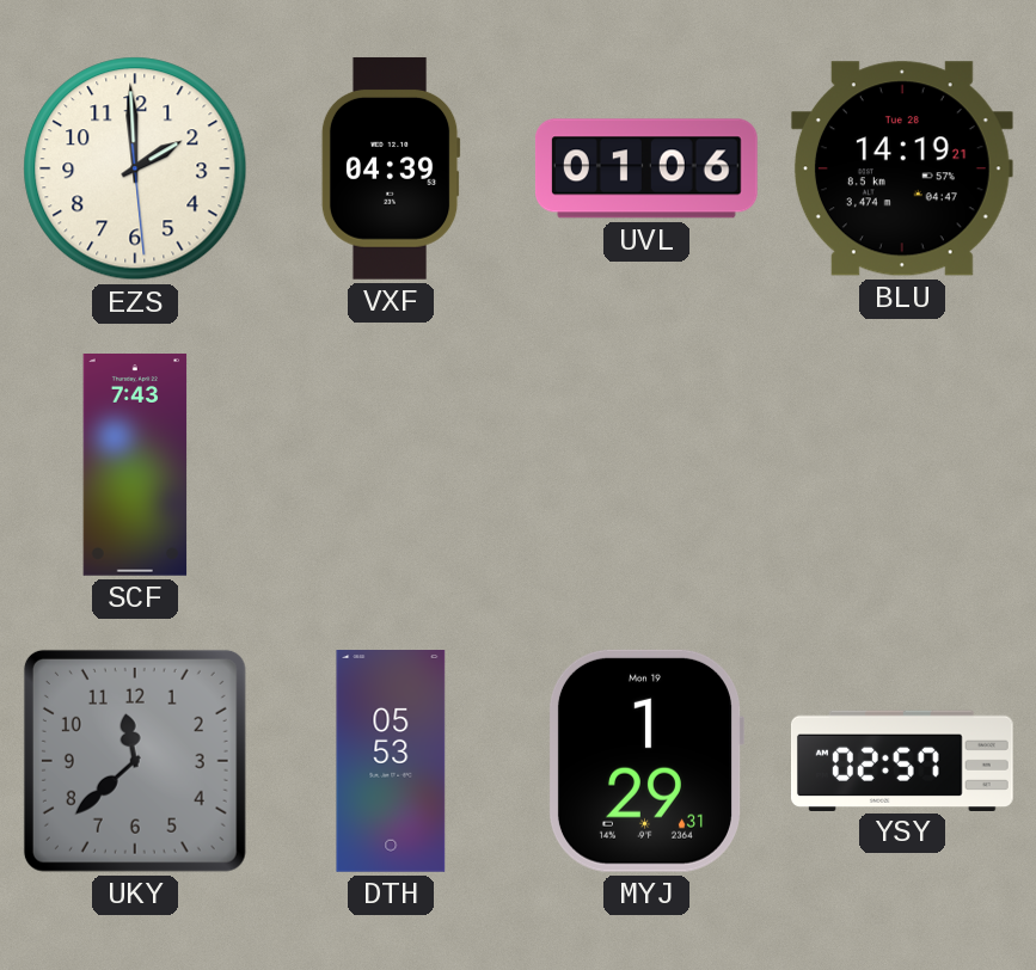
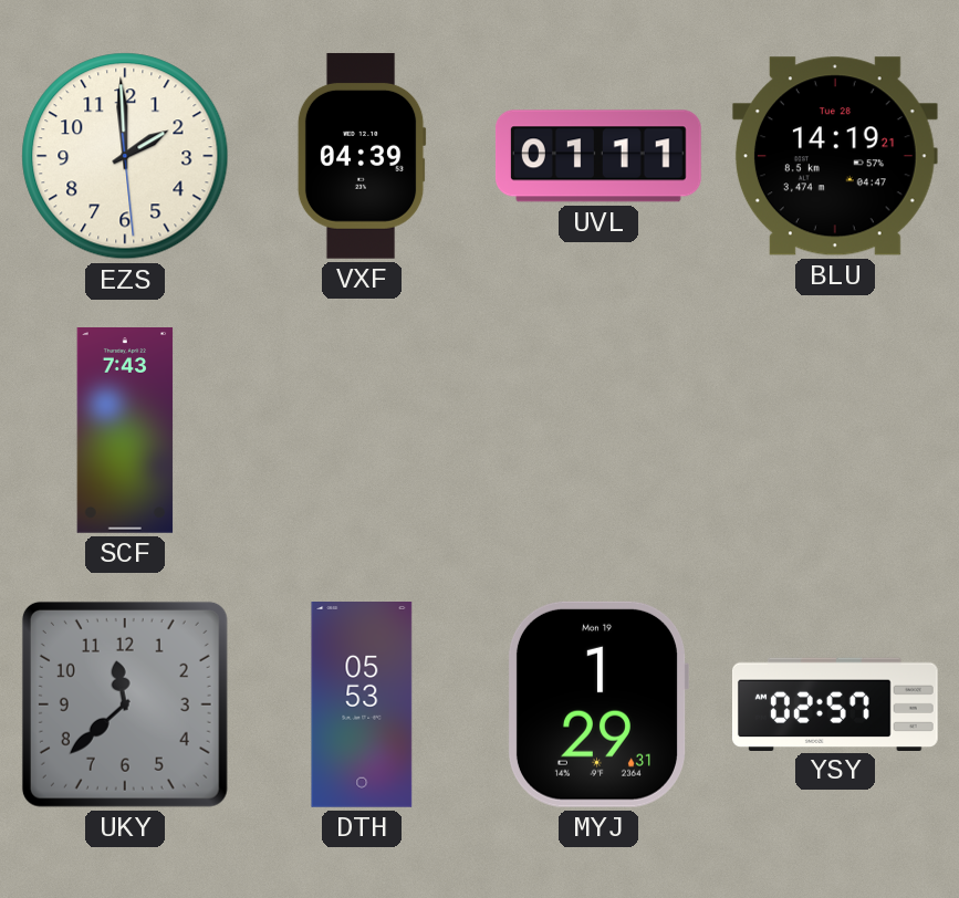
UVL: 01:06 -> 01:11 (598, 156)
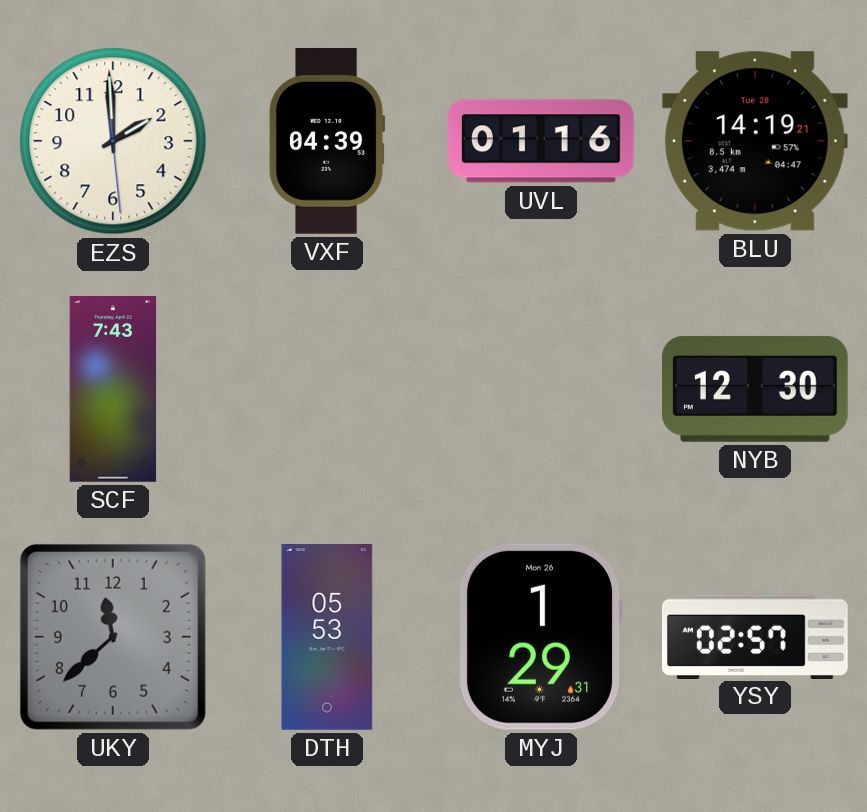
UVL: 01:11 -> 01:16 (541, 141)
NYB: none -> 12:30 (755, 389)
MYJ date: Mon 19 -> Mon 26 (540, 637)
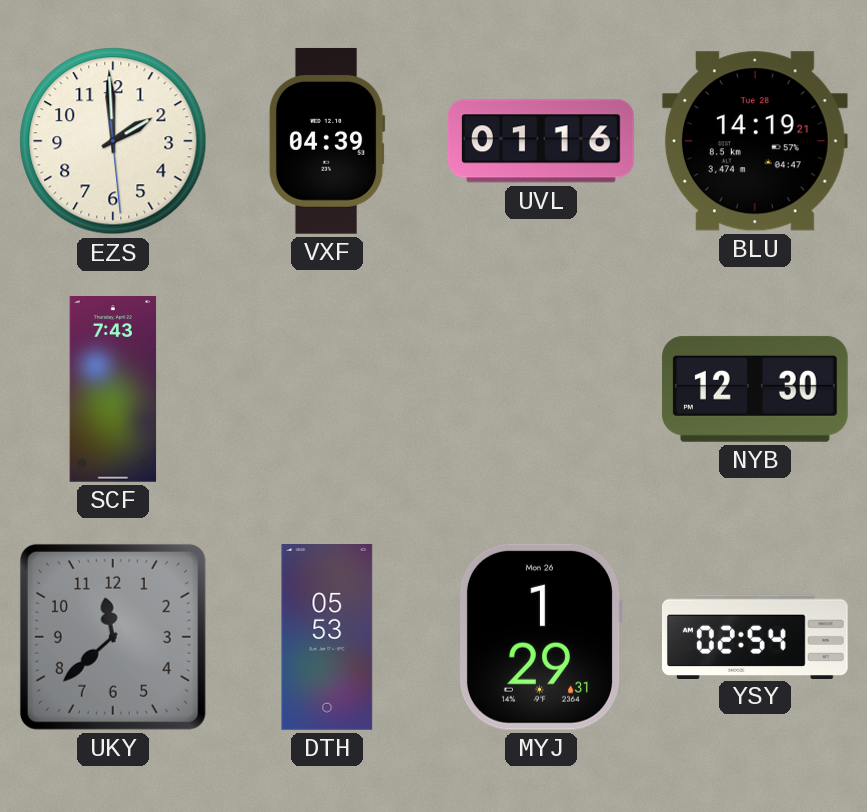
YSY: 02:57 -> 02:54 (756, 636)
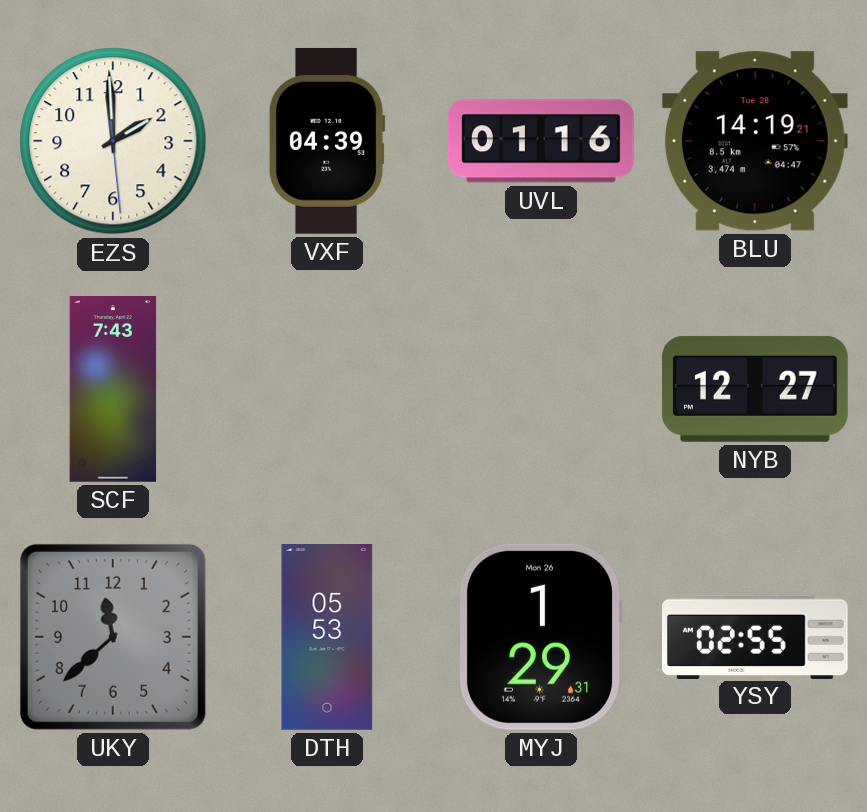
NYB: 12:30 -> 12:27 (755, 389)
YSY: 02:54 -> 02:55 (756, 636)
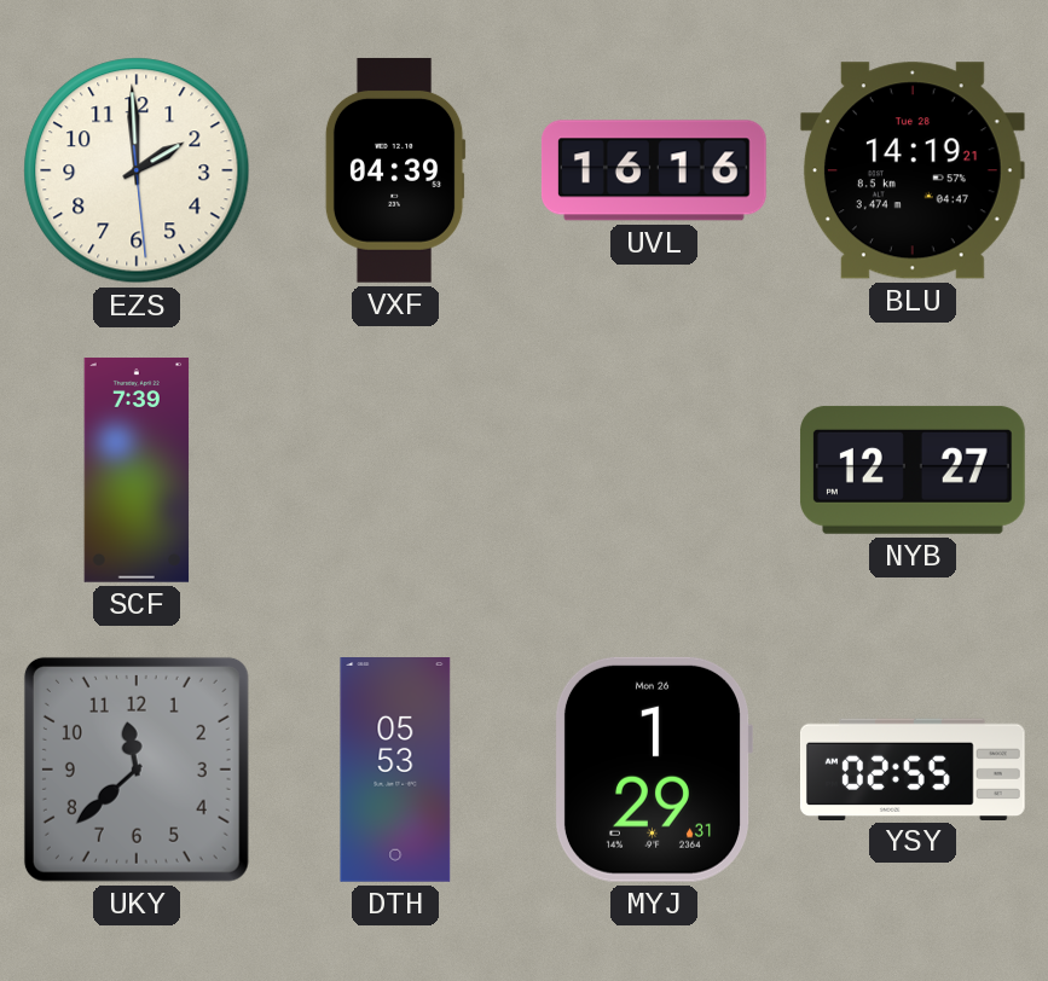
UVL: 01:16 -> 16:16 (654, 170)
SCF: 7:43 -> 7:39 (137, 471)
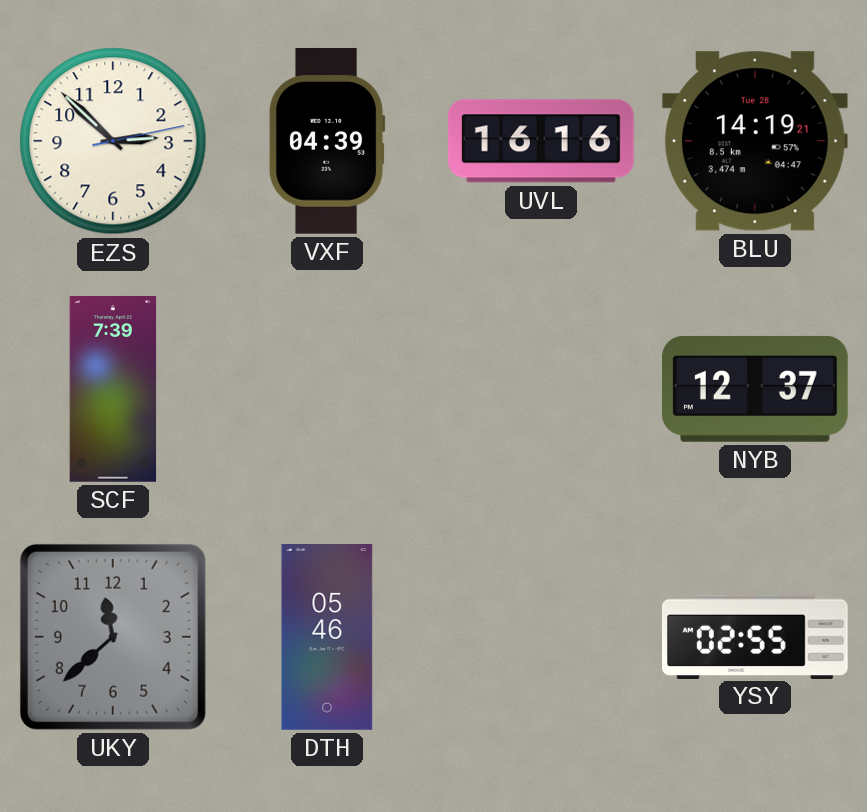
EZS: 1:59 -> 2:52 (113, 141)
NYB: 12:27 -> 12:37 (755, 389)
DTH: 05:53 -> 05:46 (327, 638)
MYJ: 1:29 -> none (653, 770)
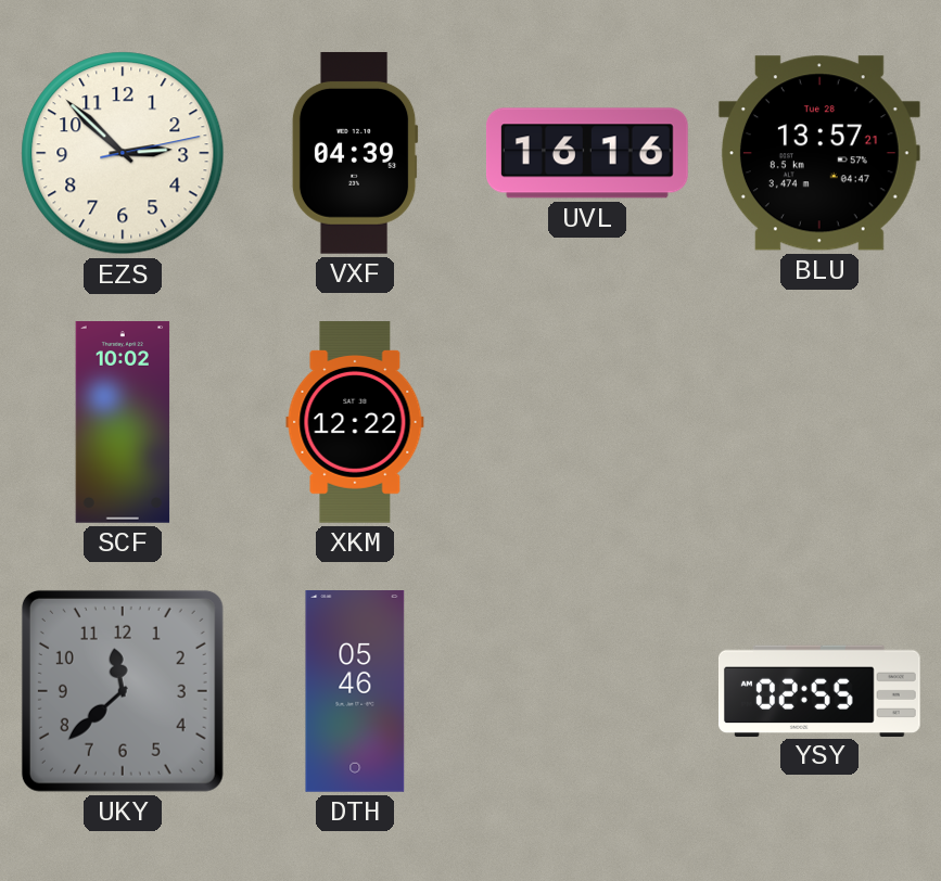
BLU: 14:19 -> 13:57 (819, 153)
SCF: 7:39 -> 10:02 (123, 423)
XKM: none -> 12:22 (355, 423)
NYB: 12:37 -> none (755, 389)
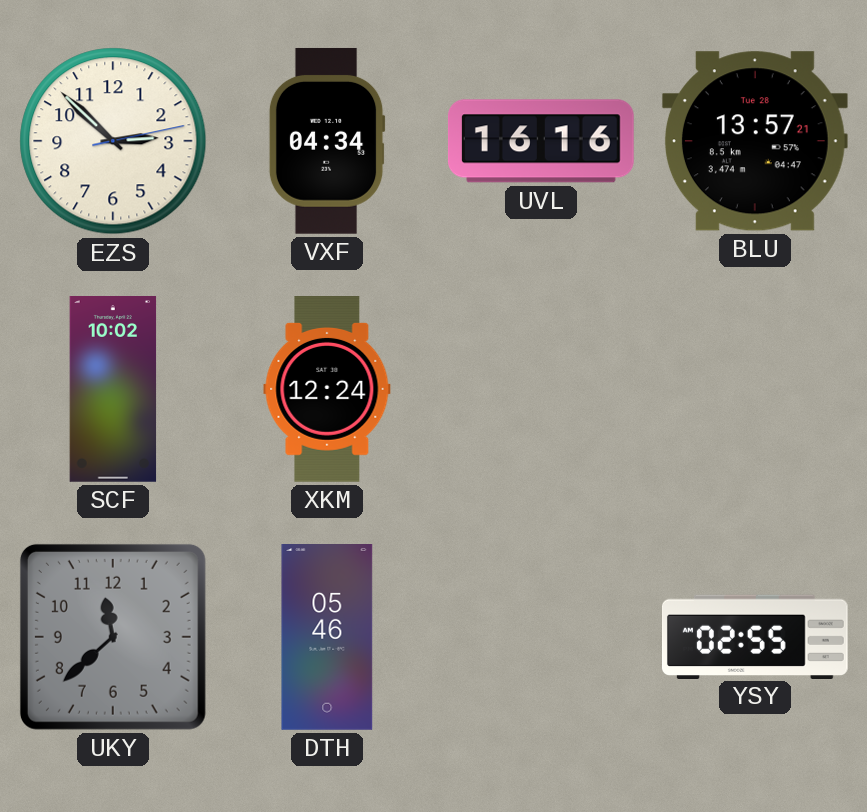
VXF: 04:39 -> 04:34 (327, 141)
XKM: 12:22 -> 12:24 (327, 390)
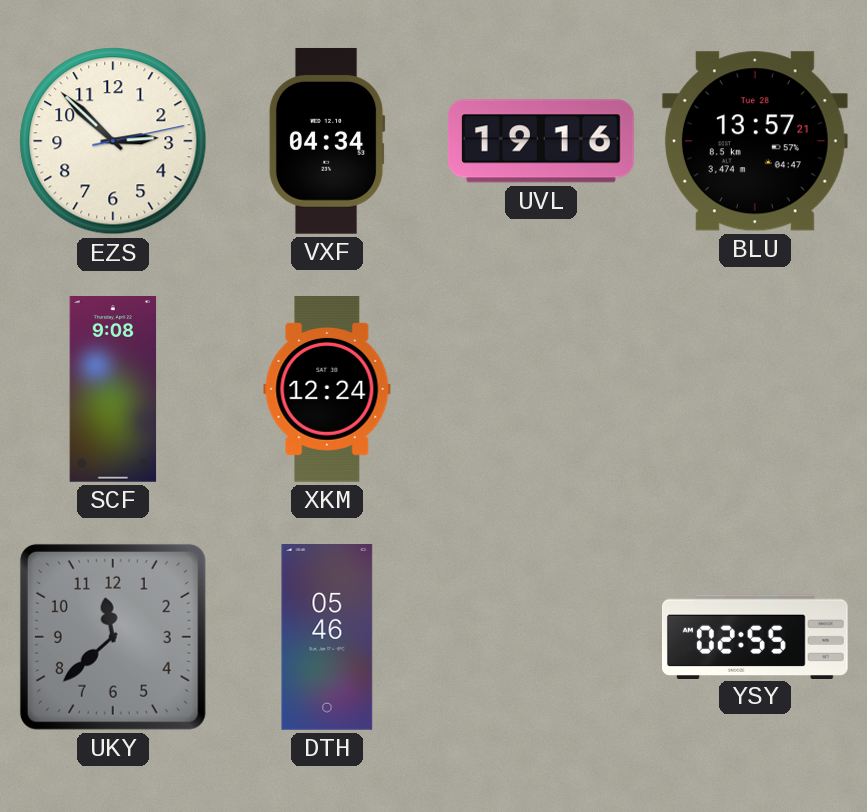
UVL: 16:16 -> 19:16 (541, 141)
SCF: 10:02 -> 9:08 (113, 390)
